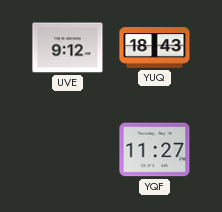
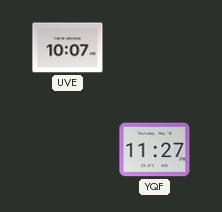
UVE: 9:12 -> 10:07 (68, 48)
YUQ: 18:43 -> none (155, 48)
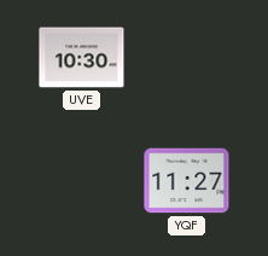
UVE: 10:07 -> 10:30 (82, 58)
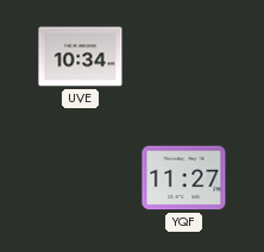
UVE: 10:30 -> 10:34 (81, 57)
